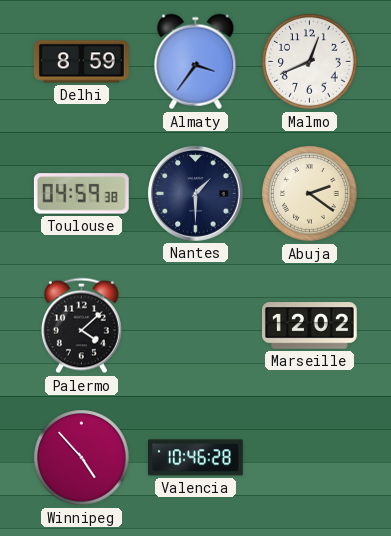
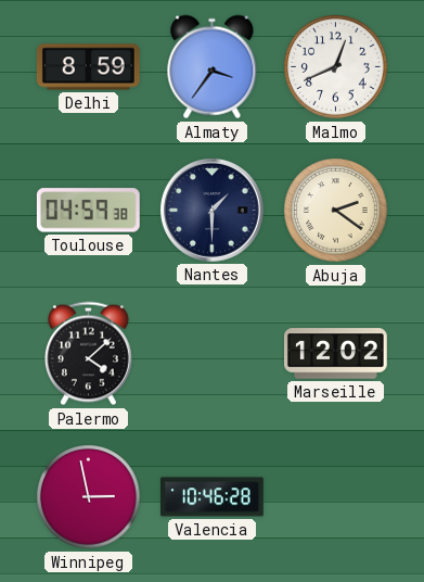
Winnipeg: 4:53 -> 2:58 (89, 497)
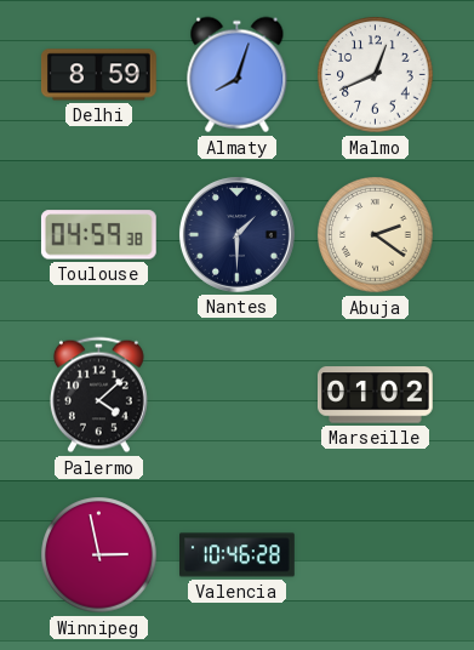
Almaty: 3:36 -> 8:03 (238, 75)
Marseille: 12:02 -> 01:02 (376, 395)
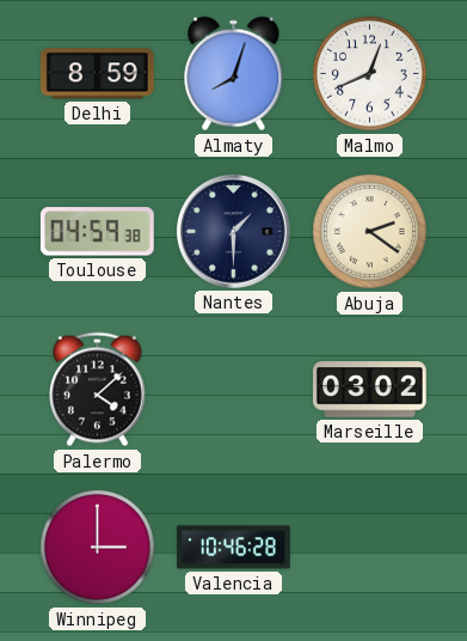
Marseille: 01:02 -> 03:02 (370, 390)
Winnipeg: 2:58 -> 3:00 (98, 548)
